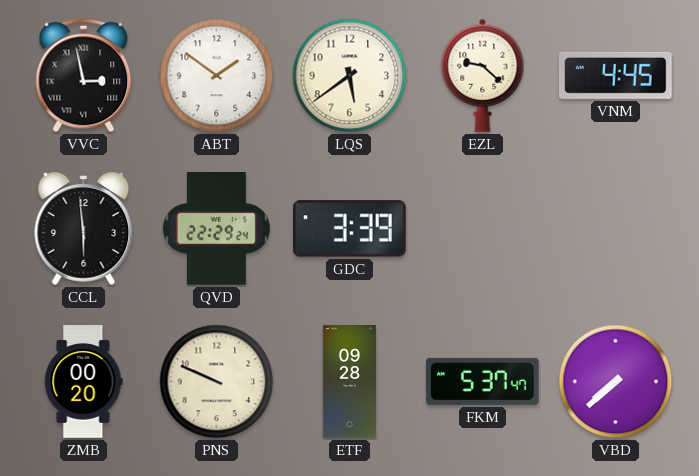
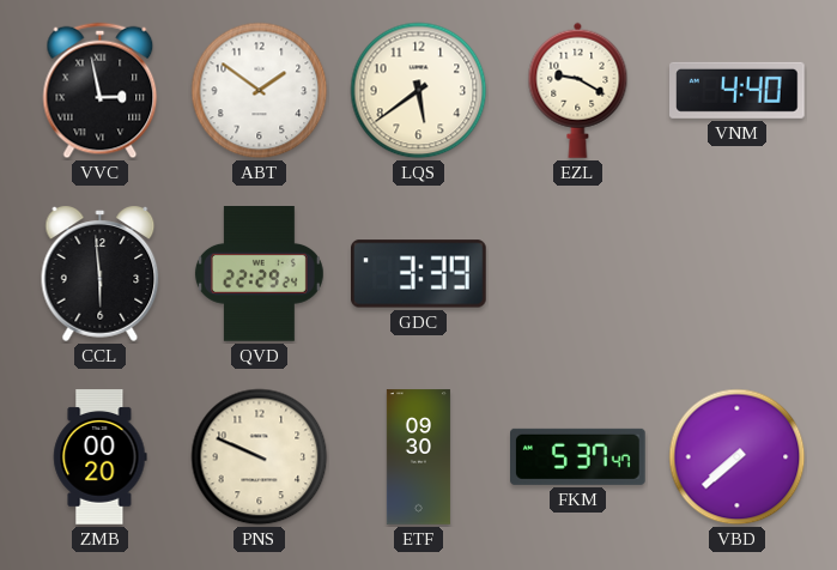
EZL: 9:22 -> 9:20 (578, 90)
VNM: 4:45 -> 4:40 (738, 90)
ETF: 09:28 -> 09:30 (418, 457)
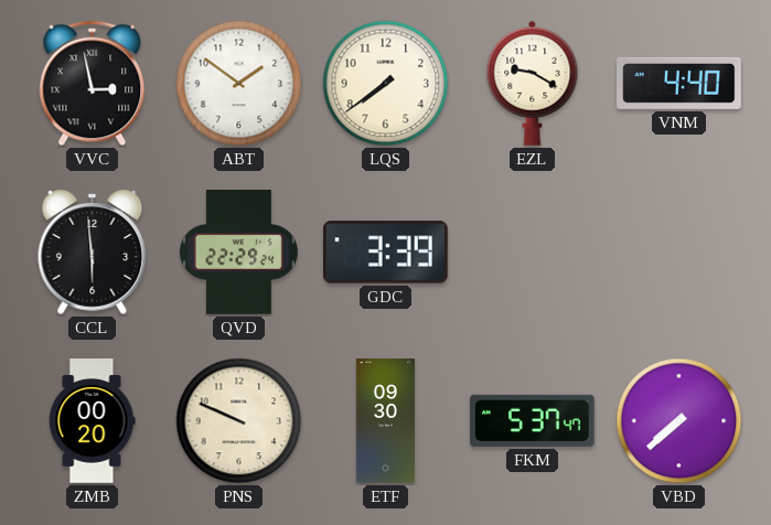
LQS: 5:39 -> 7:39 (386, 84)
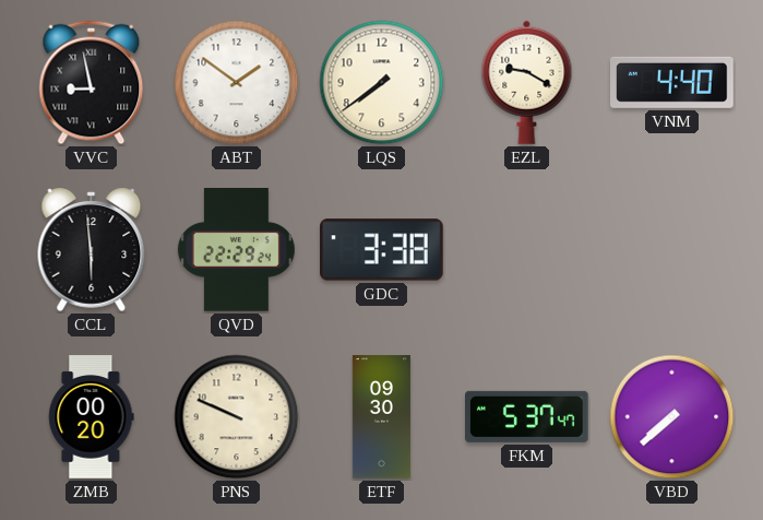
VVC: 2:58 -> 8:58 (92, 83)
GDC: 3:39 -> 3:38 (382, 250)
